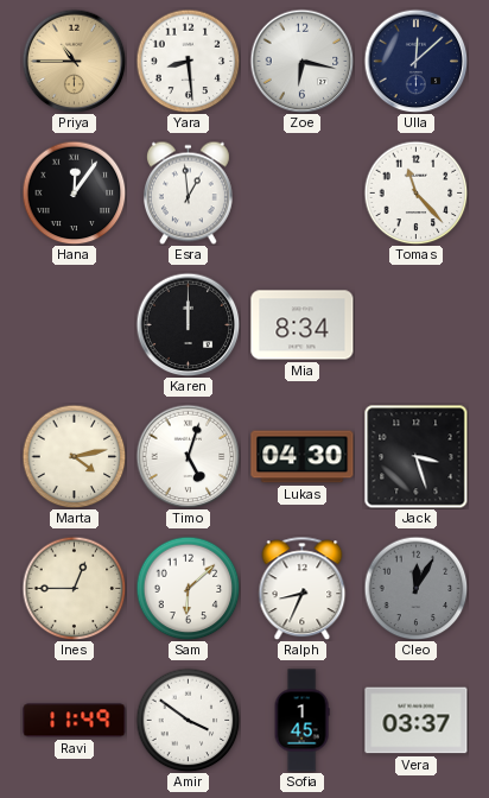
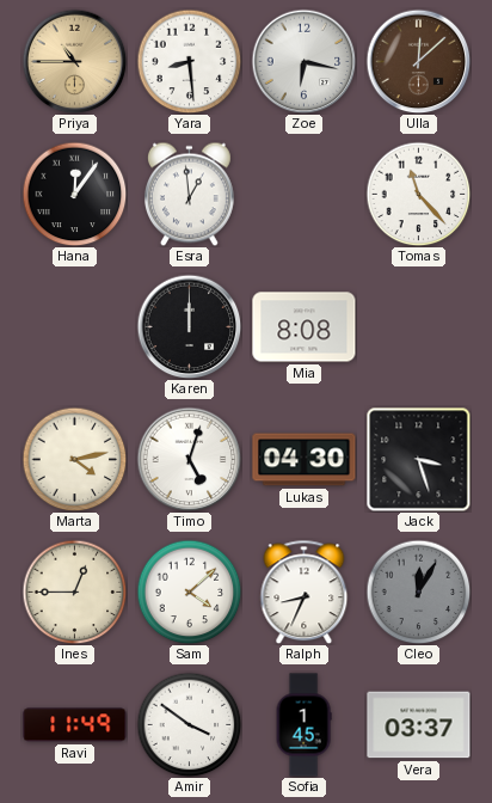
Ulla dial: navy -> brown (418, 61)
Mia: 8:34 -> 8:08 (305, 327)
Sam: 6:08 -> 4:08 (189, 591)
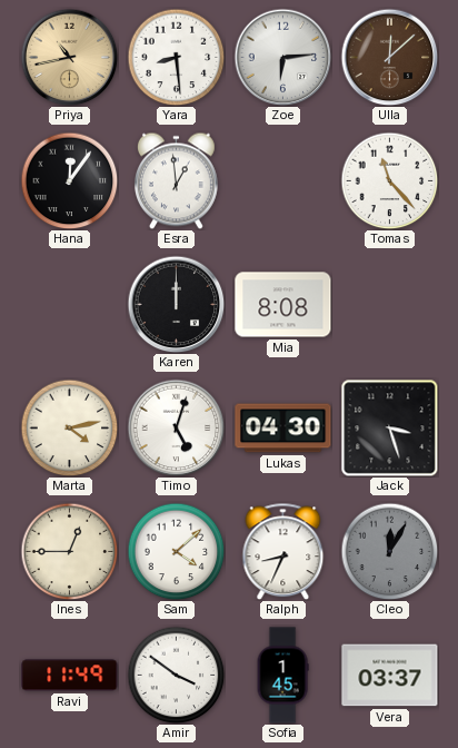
Priya: 10:45 -> 10:43 (69, 57)
Zoe: 6:17 -> 6:14 (282, 57)
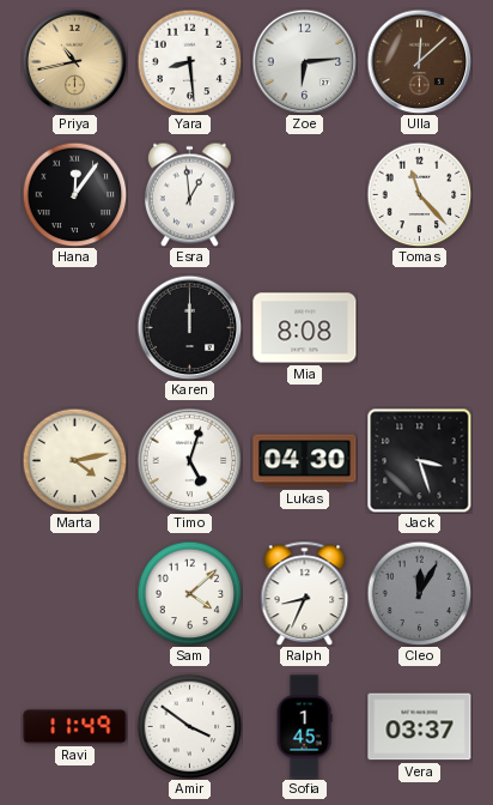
Ines: 12:45 -> none (69, 551)
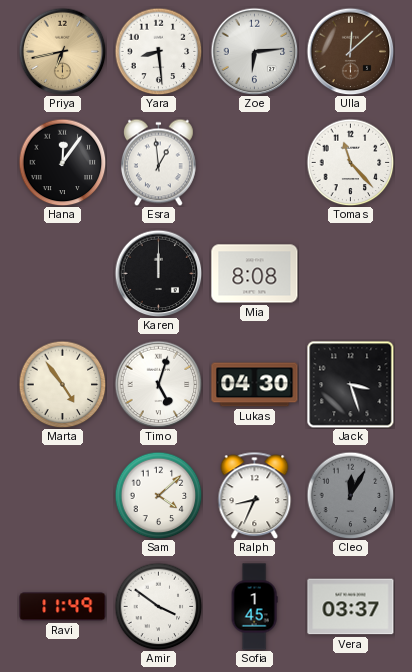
Priya: 10:43 -> 6:43 (62, 51)
Marta: 4:13 -> 4:54 (62, 384)
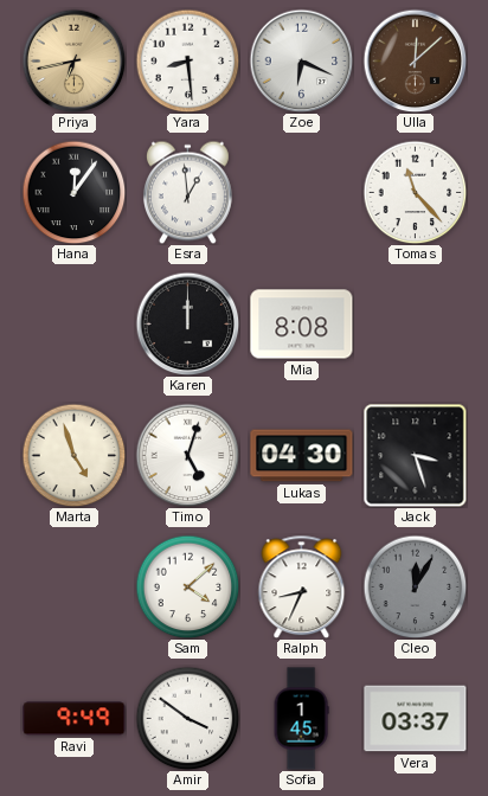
Zoe: 6:14 -> 6:19 (301, 60)
Marta: 4:54 -> 4:57 (73, 455)
Ravi: 11:49 -> 9:49 (75, 719)
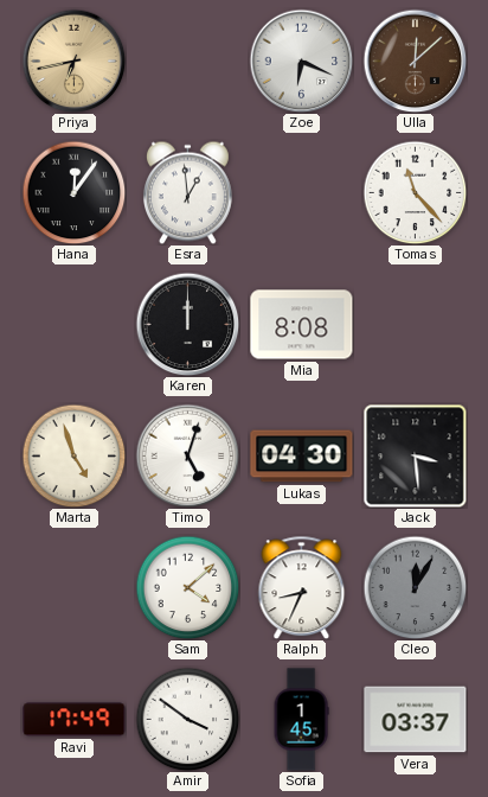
Yara: 8:29 -> none (187, 60)
Jack: 3:27 -> 3:29 (415, 455)
Ravi: 9:49 -> 17:49 (75, 720)
